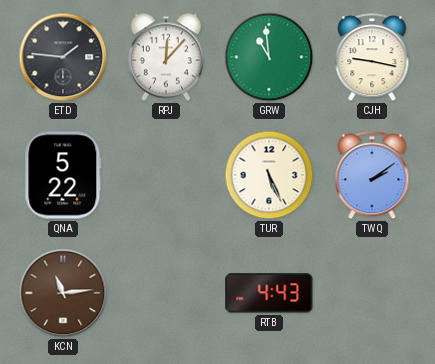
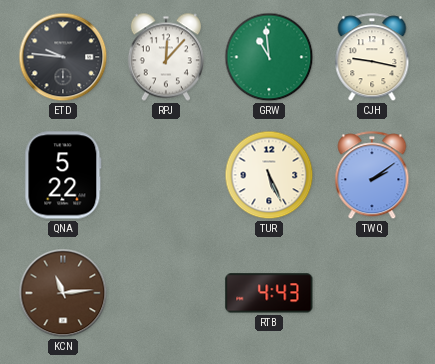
ETD: 1:46 -> 9:46 (63, 57)
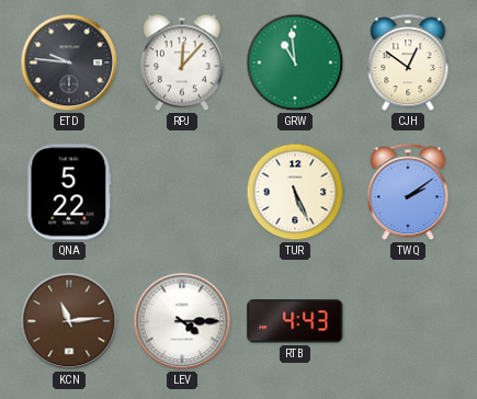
CJH: 9:17 -> 12:51 (408, 64)
LEV: none -> 4:15 (182, 321)
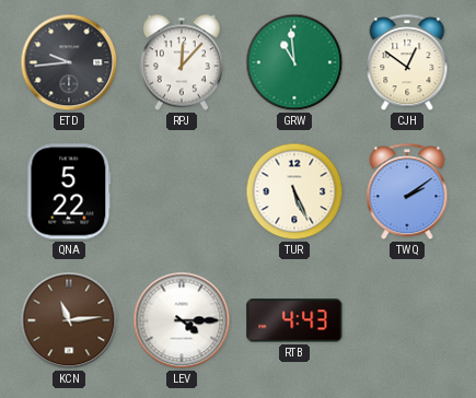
ETD: 9:46 -> 9:44 (69, 62)
